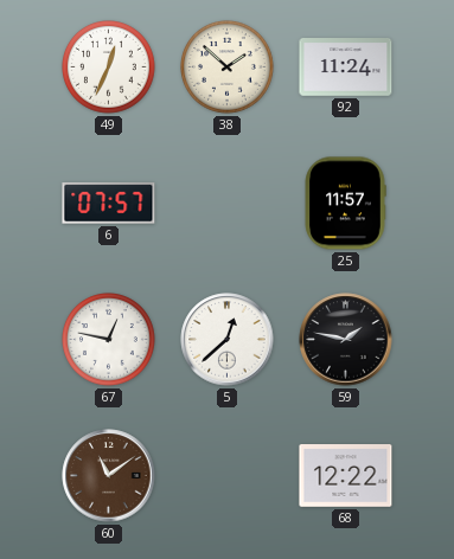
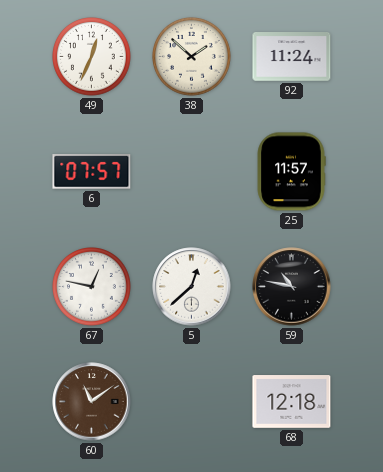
59: 1:47 -> 10:47 (292, 287)
68: 12:22 -> 12:18 (292, 402)
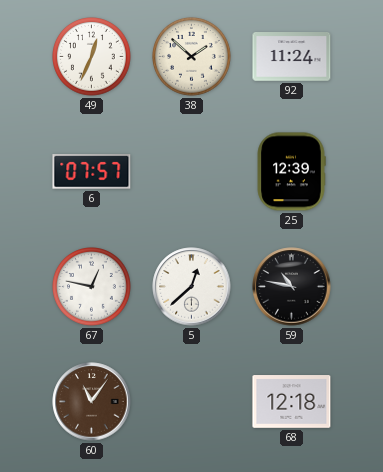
25: 11:57 -> 12:39 (291, 172)
60: 11:09 -> 11:06 (92, 402)
